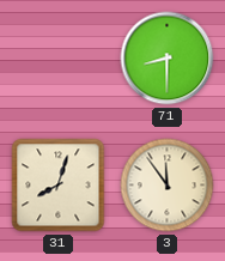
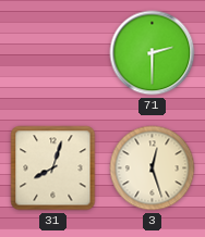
71: 8:30 -> 2:30 (153, 53)
3: 11:54 -> 12:27 (153, 169)
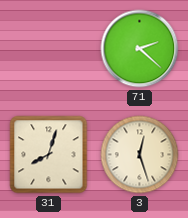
71: 2:30 -> 2:22 (140, 49)
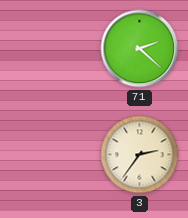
31: 8:03 -> none (49, 155)
3: 12:27 -> 2:36 (140, 155)
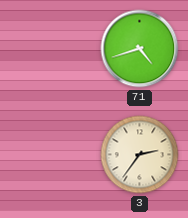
71: 2:22 -> 4:42 (140, 49)
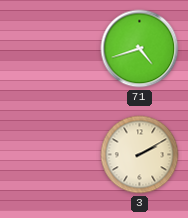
3: 2:36 -> 2:10 (140, 155)
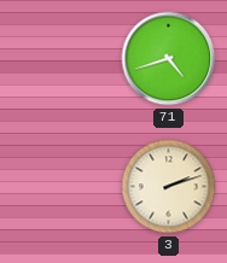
3: 2:10 -> 2:12 (169, 187)
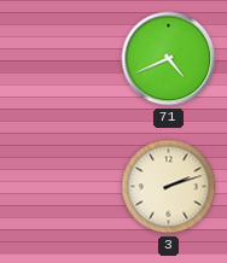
71: 4:42 -> 4:41 (169, 59)
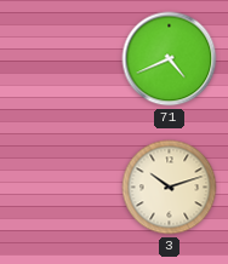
3: 2:12 -> 10:12 (170, 188)
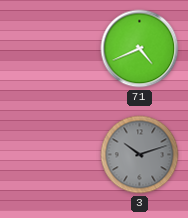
3 dial: cream -> grey (140, 155)
